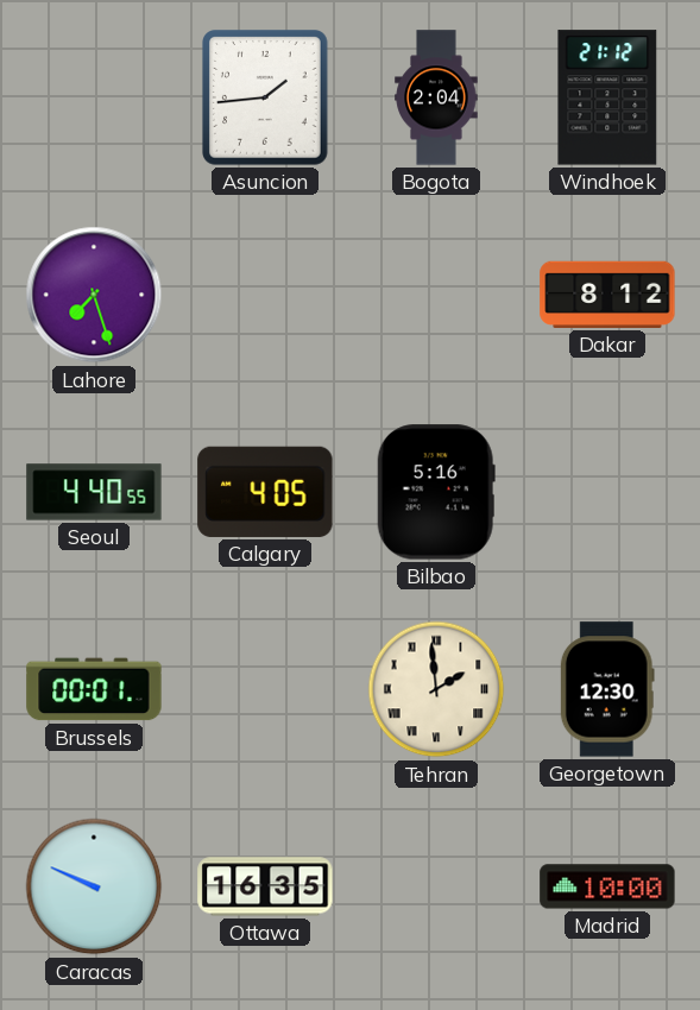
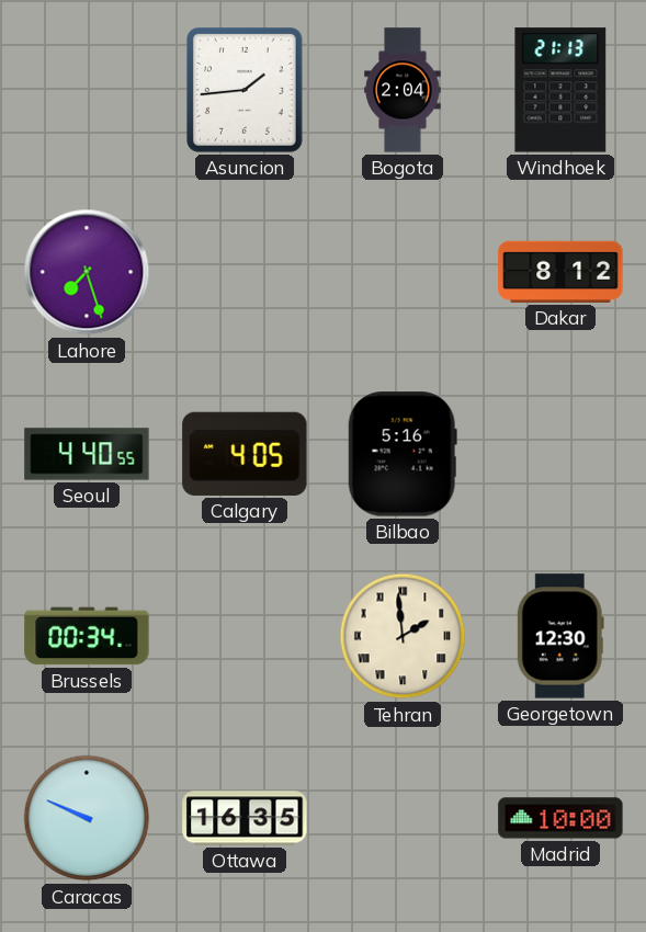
Windhoek: 21:12 -> 21:13 (560, 90)
Brussels: 00:01 -> 00:34 (87, 636)
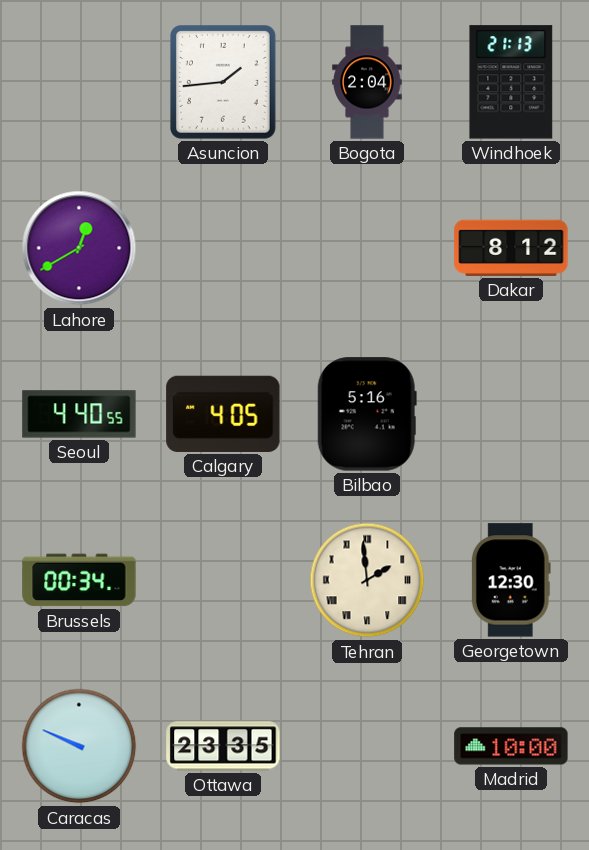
Lahore: 7:27 -> 12:40 (79, 248)
Ottawa: 16:35 -> 23:35 (223, 746)
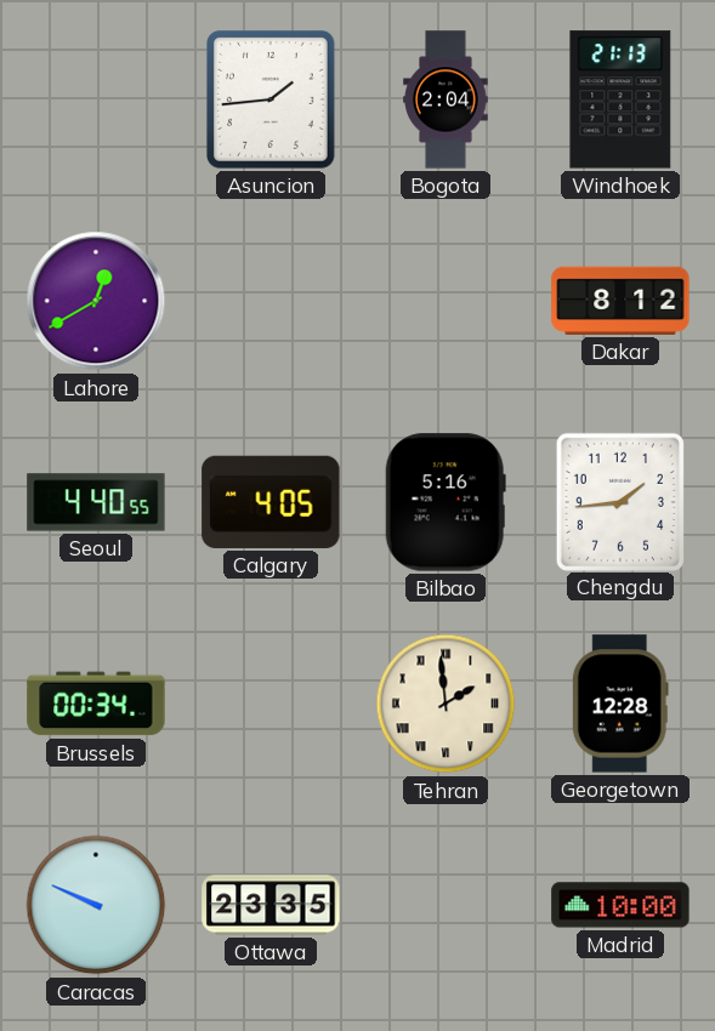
Chengdu: none -> 1:44 (620, 501)
Georgetown: 12:30 -> 12:28 (620, 704)
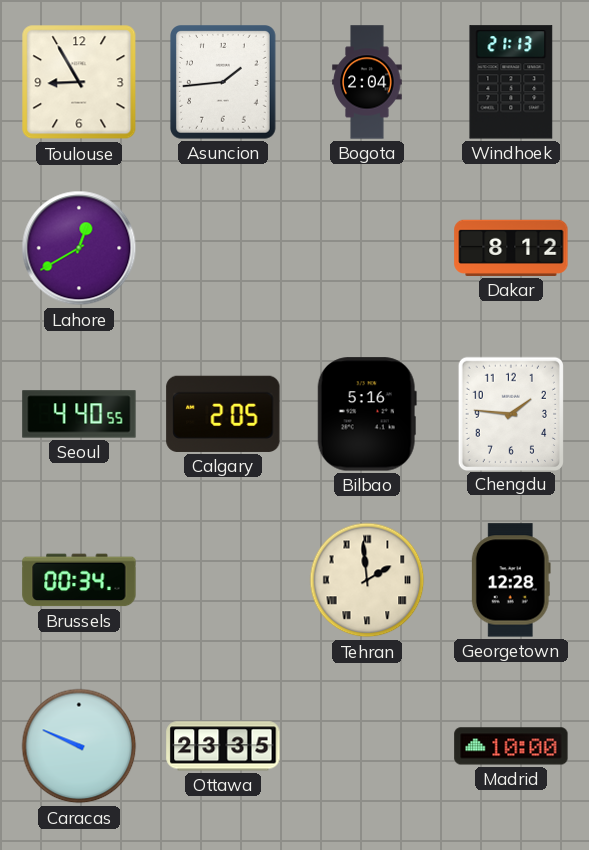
Toulouse: none -> 8:55 (79, 82)
Calgary: 4:05 -> 2:05 (223, 414)
Chengdu: 1:44 -> 1:46 (511, 413)
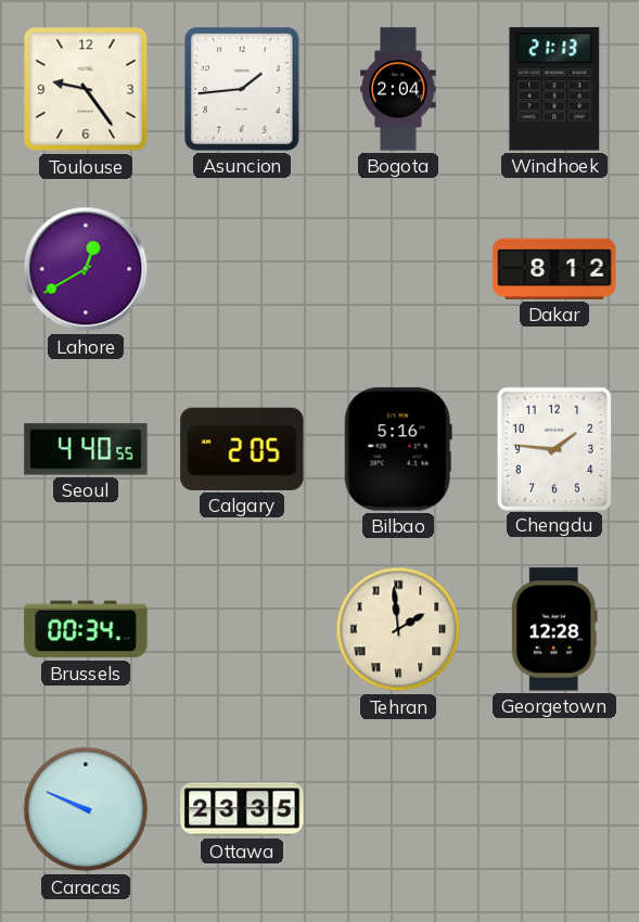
Toulouse: 8:55 -> 9:24 (86, 89)
Madrid: 10:00 -> none (511, 746)
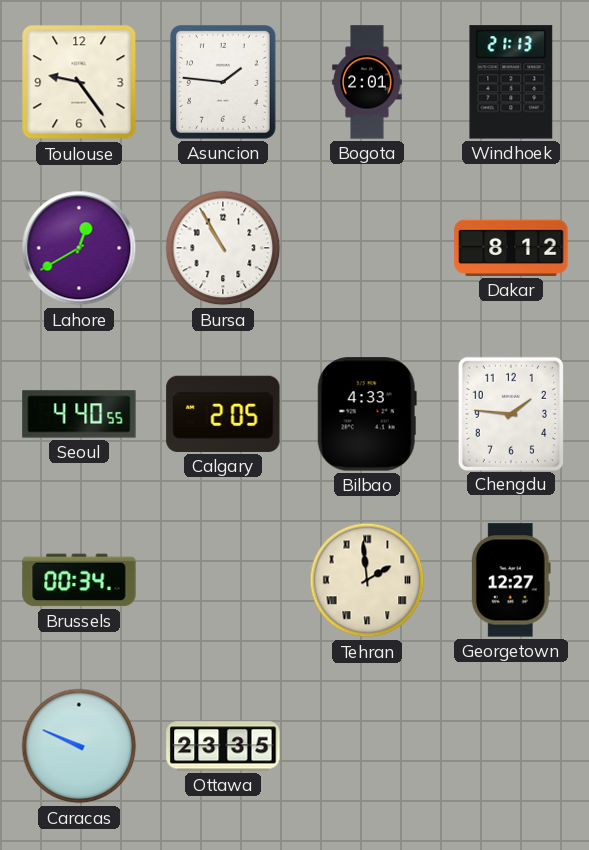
Asuncion: 1:44 -> 1:46 (224, 83)
Bogota: 2:04 -> 2:01 (367, 82)
Bursa: none -> 10:55 (223, 248)
Bilbao: 5:16 -> 4:33 (367, 414)
Georgetown: 12:28 -> 12:27 (511, 580)
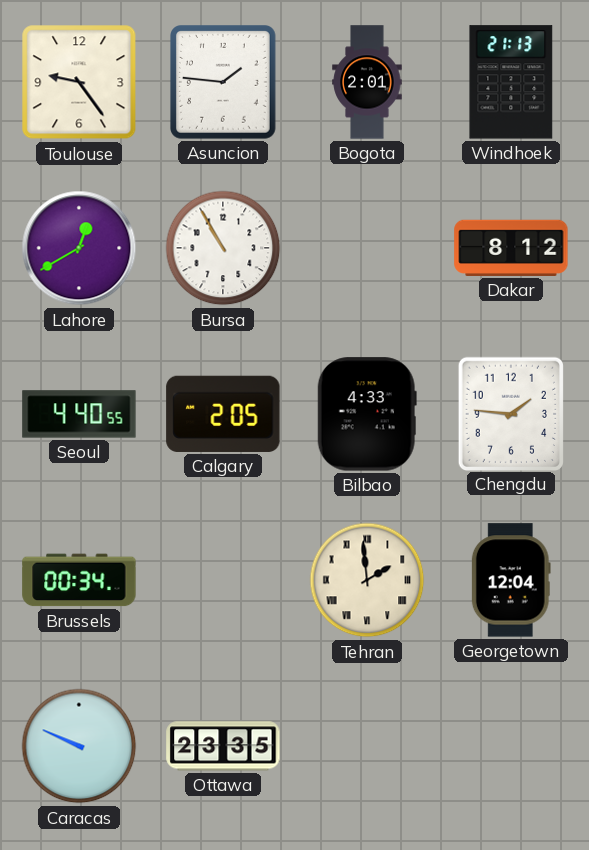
Georgetown: 12:27 -> 12:04 (511, 580)
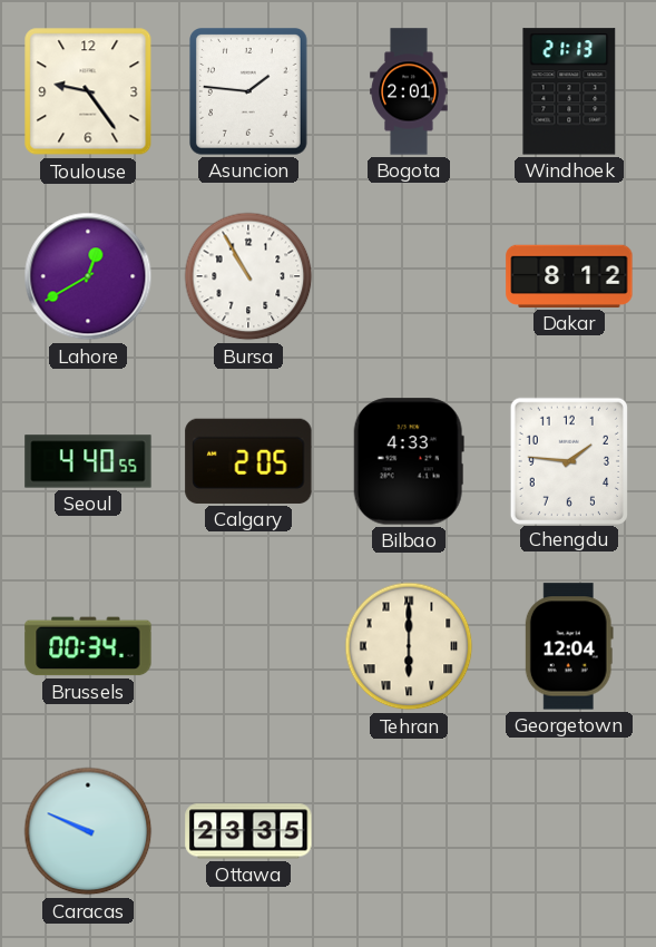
Tehran: 1:59 -> 6:00 (409, 646)
